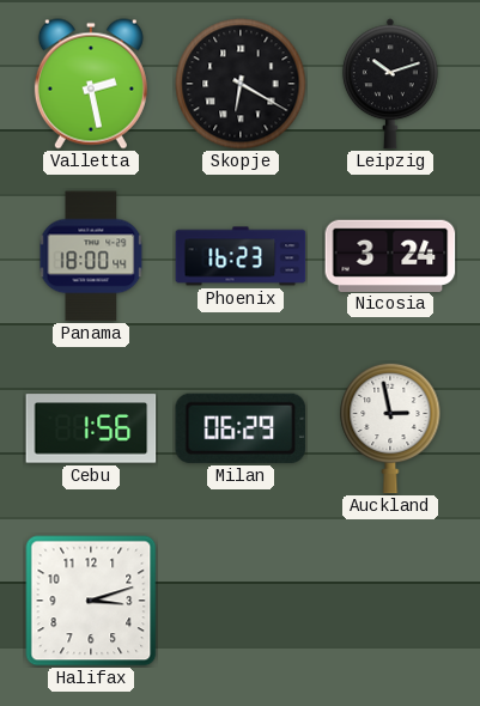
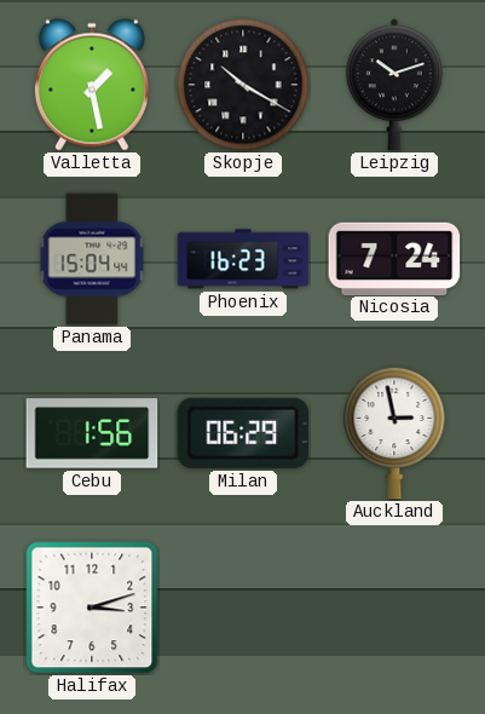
Valletta: 2:28 -> 1:28 (92, 85)
Skopje: 6:20 -> 10:20 (243, 85)
Panama: 18:00 -> 15:04 (92, 259)
Nicosia: 3:24 -> 7:24 (394, 258)
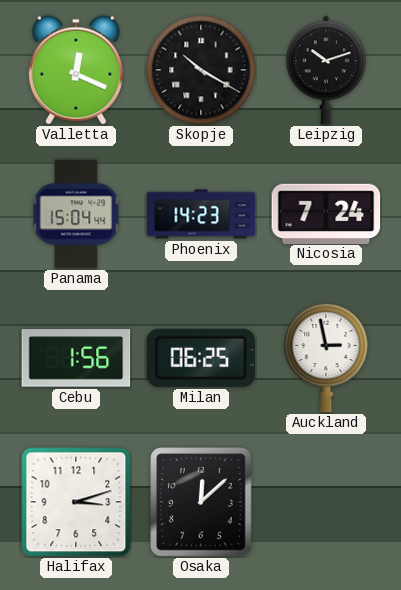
Valletta: 1:28 -> 12:19 (76, 70)
Phoenix: 16:23 -> 14:23 (201, 214)
Milan: 06:29 -> 06:25 (201, 358)
Osaka: none -> 12:08 (201, 502)
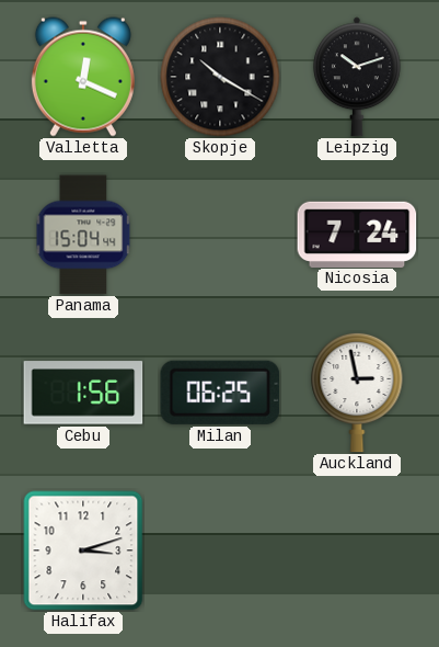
Phoenix: 14:23 -> none (201, 214)
Osaka: 12:08 -> none (201, 502)
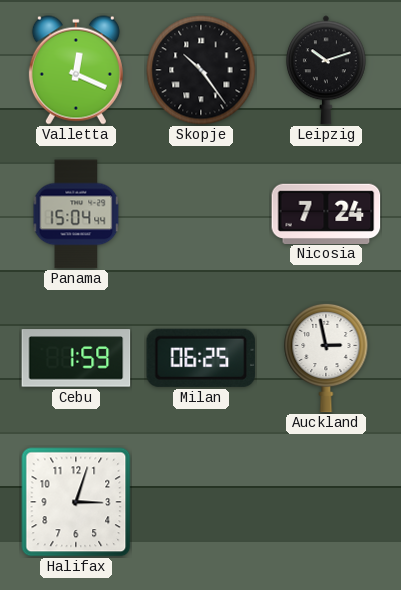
Skopje: 10:20 -> 10:24 (201, 70)
Cebu: 1:56 -> 1:59 (76, 358)
Halifax: 3:12 -> 3:03 (76, 502)
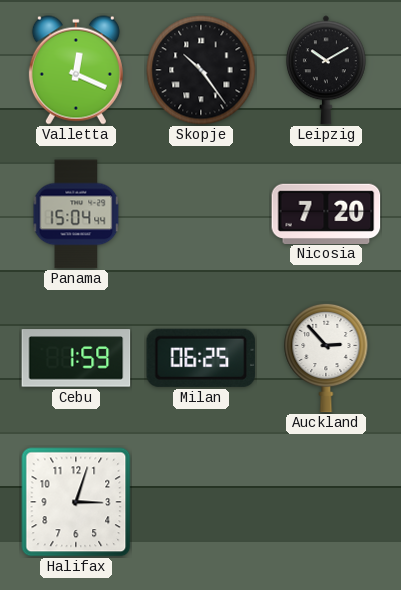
Leipzig: 10:12 -> 10:10 (326, 70)
Nicosia: 7:24 -> 7:20 (326, 213)
Auckland: 2:58 -> 2:53 (326, 358)
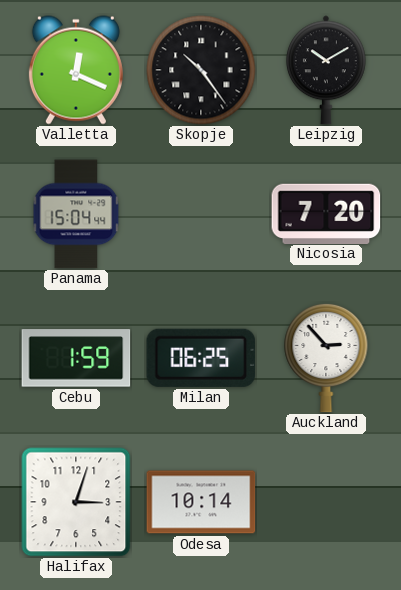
Odesa: none -> 10:14 (201, 502)
